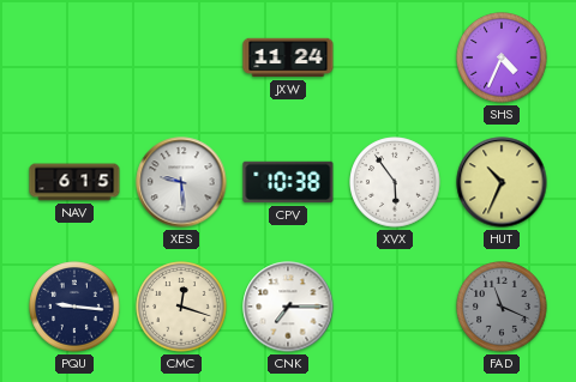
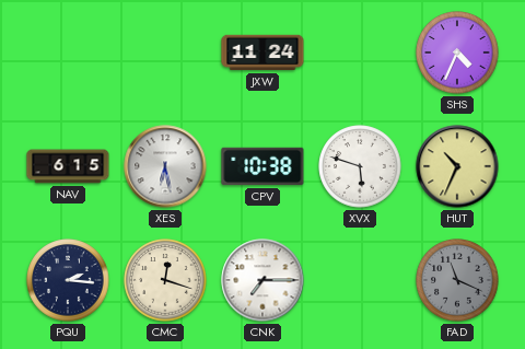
XES: 9:29 -> 6:28 (165, 166)
XVX: 5:54 -> 5:48 (360, 166)
PQU: 9:16 -> 2:16 (68, 280)
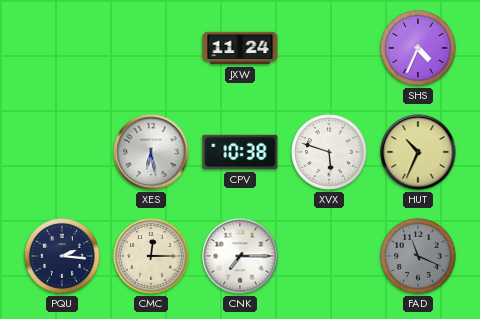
NAV: 6:15 -> none (68, 166)
CMC: 12:18 -> 12:15 (151, 256)
